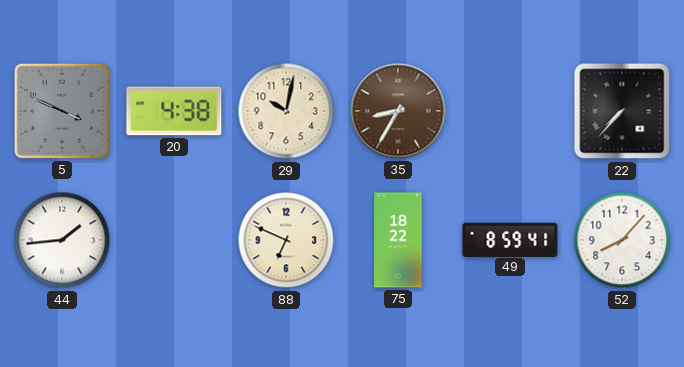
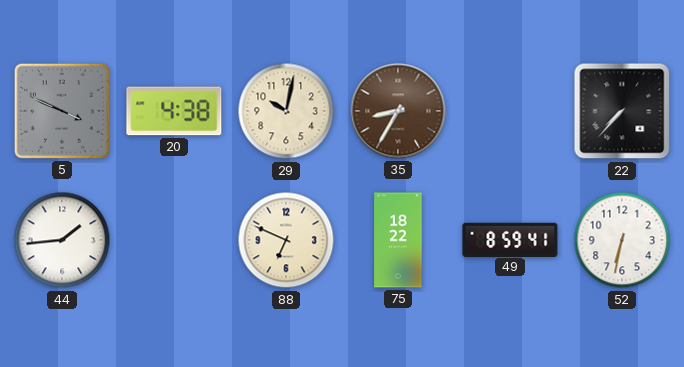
52: 8:07 -> 6:32 (622, 240)
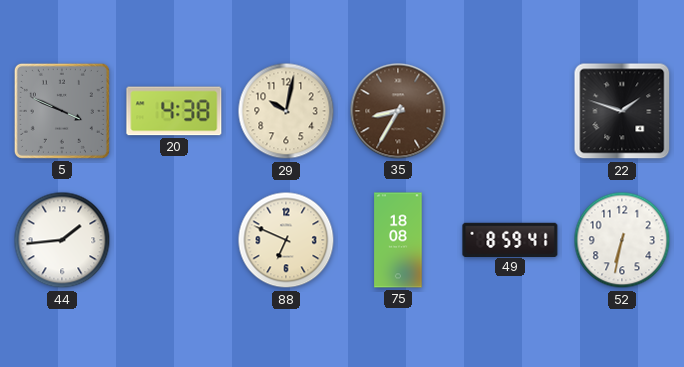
22: 7:37 -> 1:48 (622, 111)
75: 18:22 -> 18:08 (398, 240)
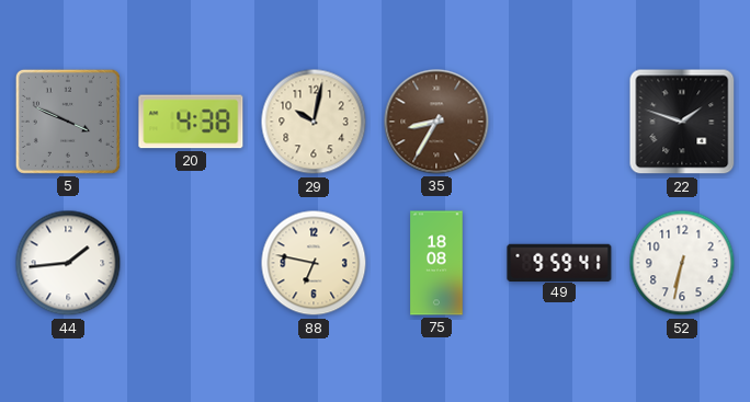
88: 6:49 -> 6:47 (314, 263)
49: 8:59 -> 9:59 (559, 262)
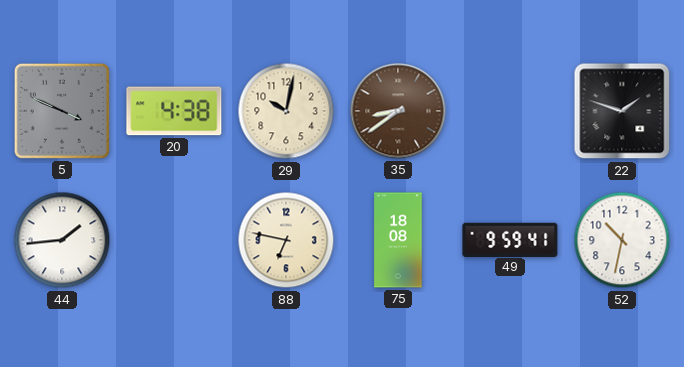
35: 8:35 -> 8:39 (398, 111)
52: 6:32 -> 10:32 (622, 240)
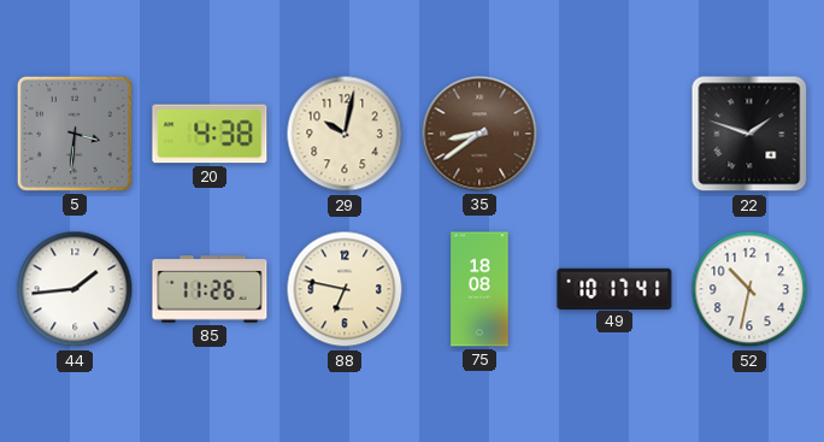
5: 3:49 -> 3:31 (75, 134)
85: none -> 11:26 (210, 289)
49: 9:59 -> 10:17 (614, 288)
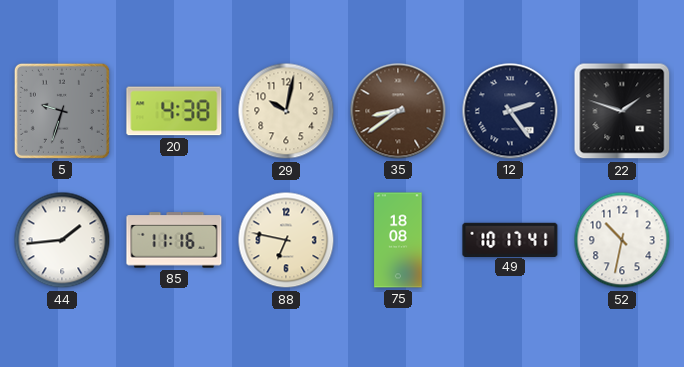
5: 3:31 -> 9:33 (62, 111)
12: none -> 2:24 (510, 111)
85: 11:26 -> 11:16 (174, 240)
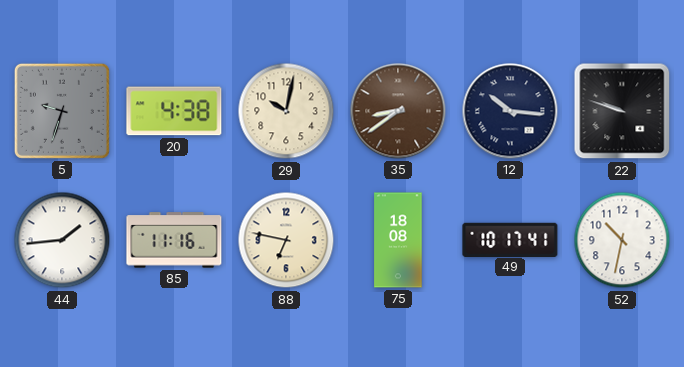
12: 2:24 -> 10:16 (510, 111)
22: 1:48 -> 9:48 (622, 111)
